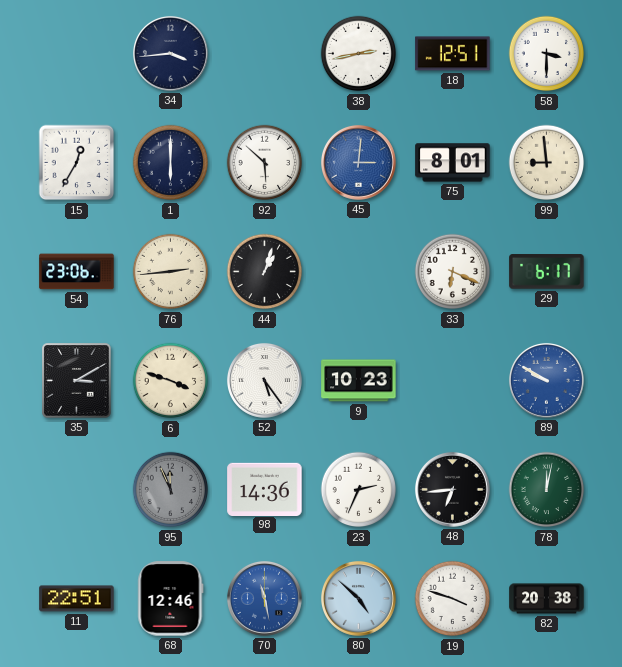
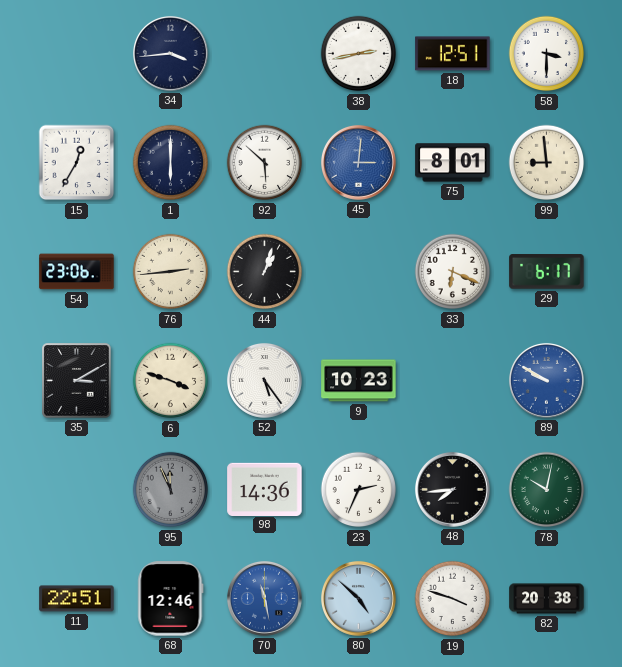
48: 6:44 -> 7:44 (452, 489)
78: 12:02 -> 10:02 (547, 490)
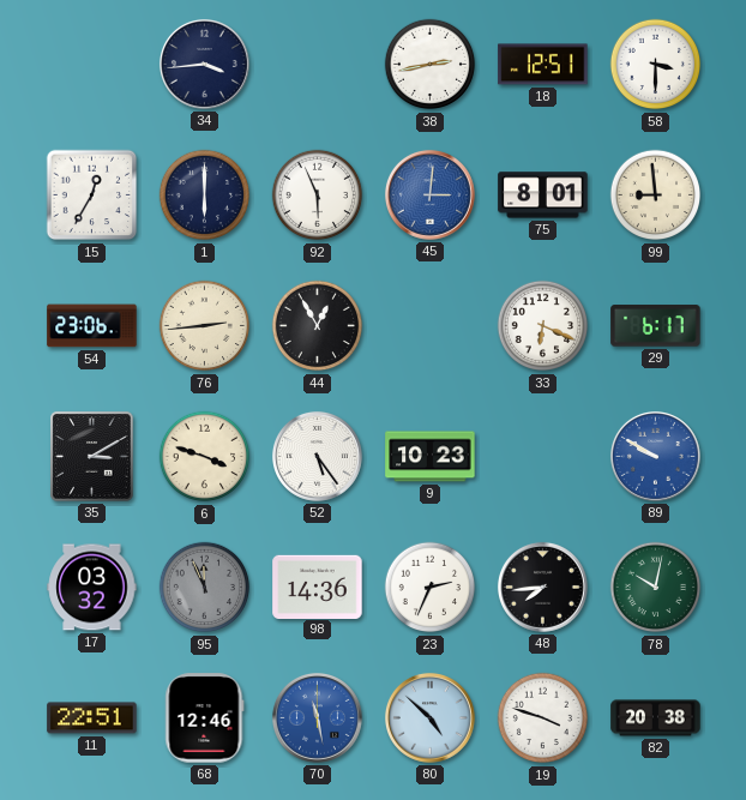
92: 5:52 -> 5:56 (318, 196)
44: 1:03 -> 12:55 (318, 326)
17: none -> 03:32 (92, 588)
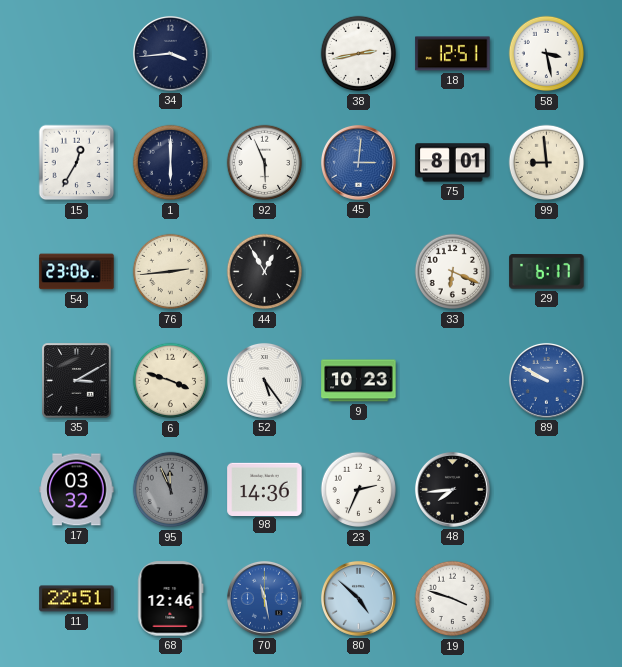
58: 3:30 -> 3:28 (547, 54)
78: 10:02 -> none (656, 588)
82: 20:38 -> none (656, 718)
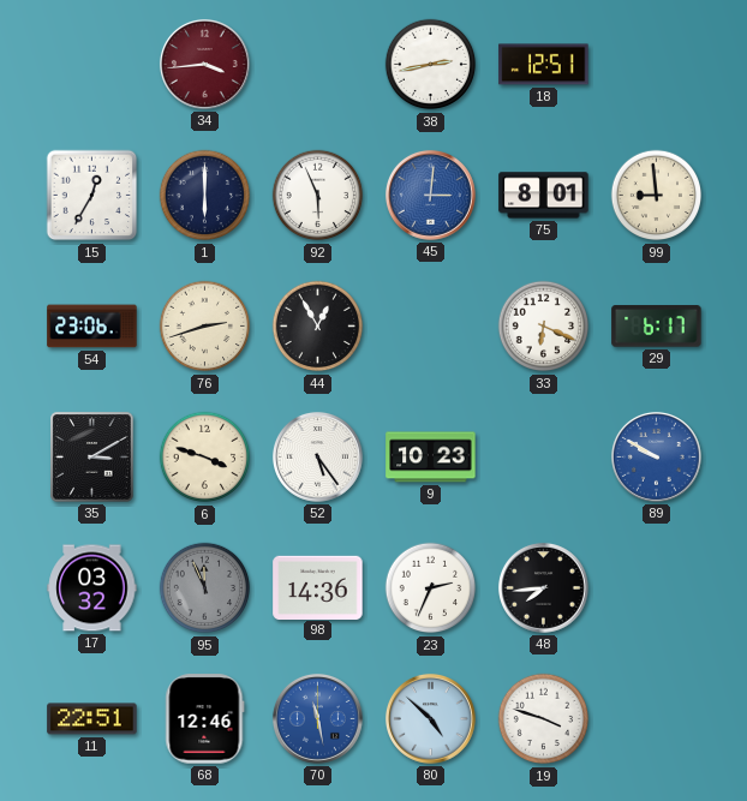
34 dial: navy -> burgundy (204, 64)
58: 3:28 -> none (547, 54)
76: 2:44 -> 2:42 (205, 327)
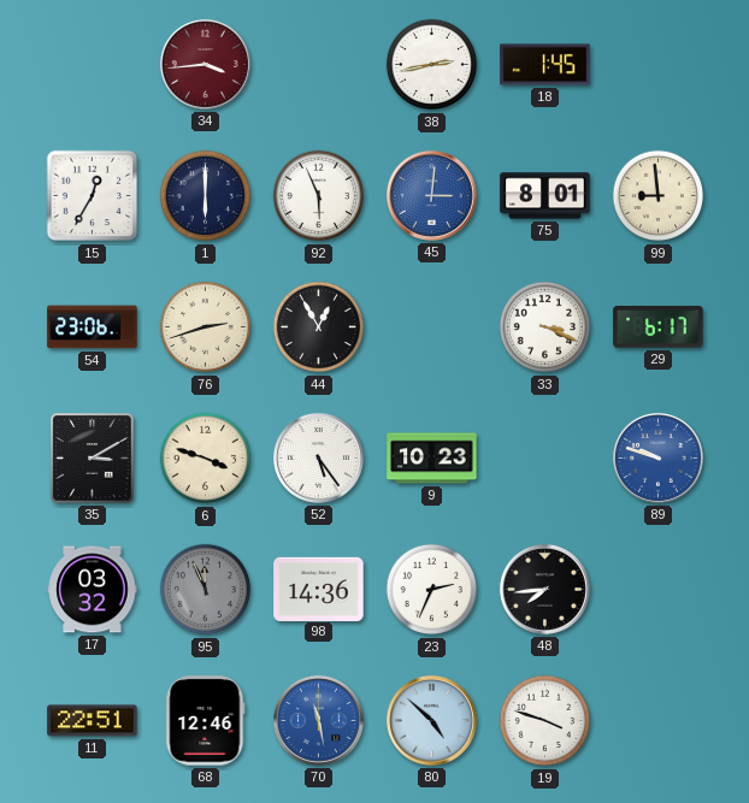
18: 12:51 -> 1:45 (545, 65)
33: 6:19 -> 3:19 (545, 327)
89: 9:50 -> 9:48 (657, 457)
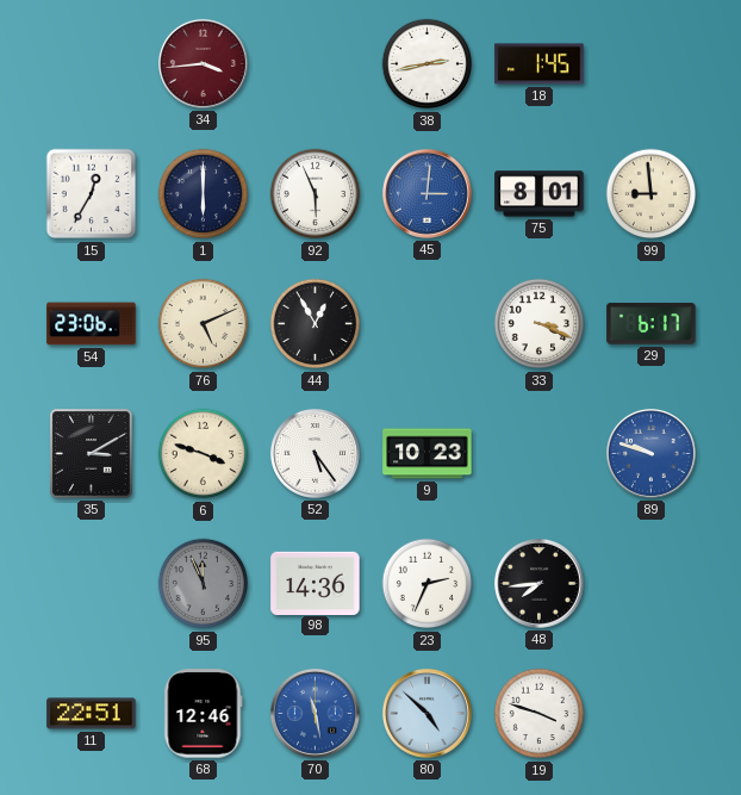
76: 2:42 -> 5:11 (204, 324)
17: 03:32 -> none (93, 590)
